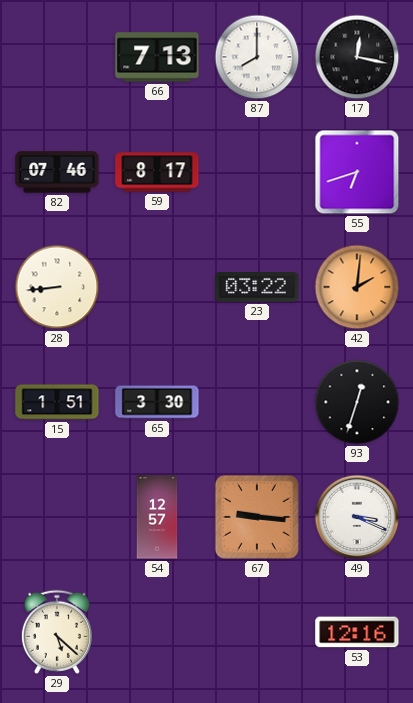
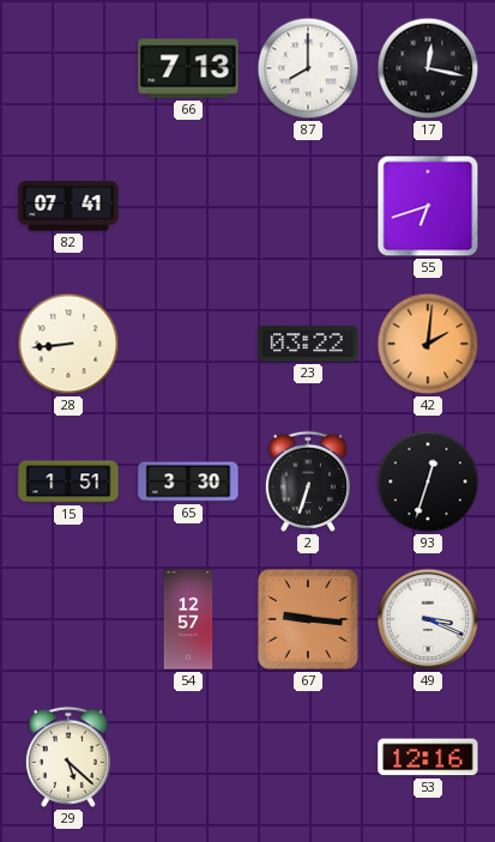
82: 07:46 -> 07:41 (68, 206)
59: 8:17 -> none (157, 172)
2: none -> 6:33 (308, 481)
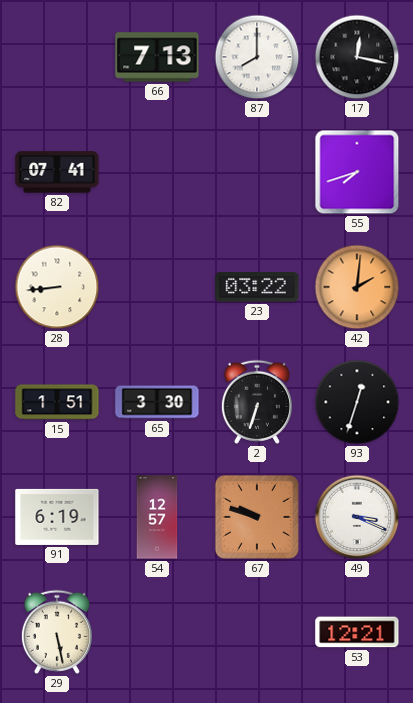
55: 6:42 -> 7:42 (357, 172)
91: none -> 6:19 (57, 517)
67: 9:16 -> 9:48 (257, 517)
29: 5:22 -> 5:28 (57, 632)
53: 12:16 -> 12:21 (357, 632)
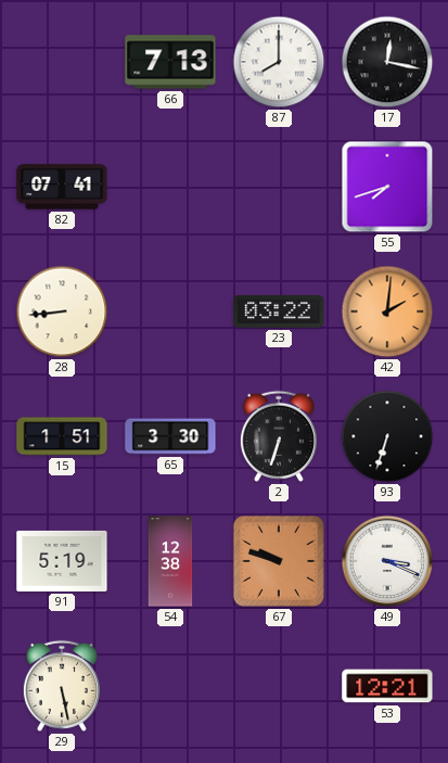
93: 12:33 -> 6:33 (387, 436)
91: 6:19 -> 5:19 (62, 561)
54: 12:57 -> 12:38 (170, 561)
